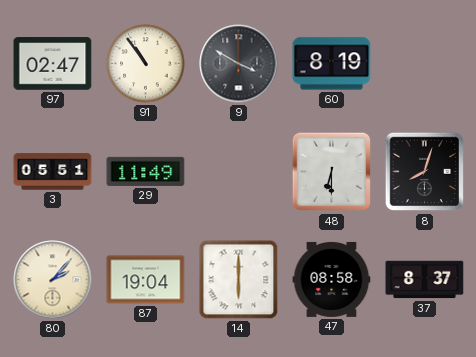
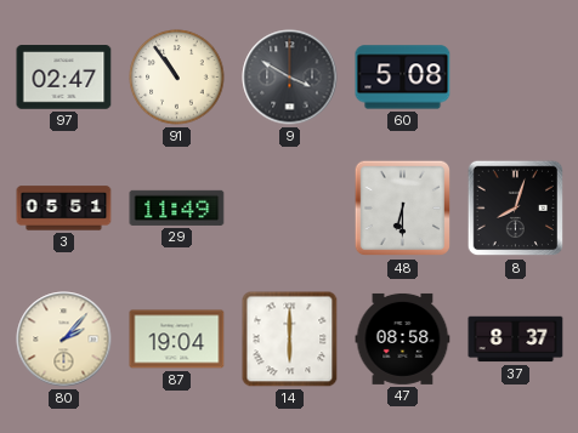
60: 8:19 -> 5:08 (403, 78)
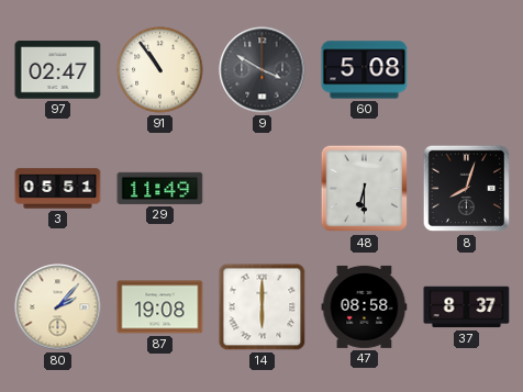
87: 19:04 -> 19:08 (160, 307)
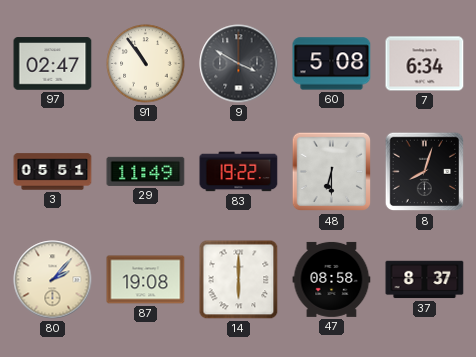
7: none -> 6:34 (425, 64)
83: none -> 19:22 (239, 172)
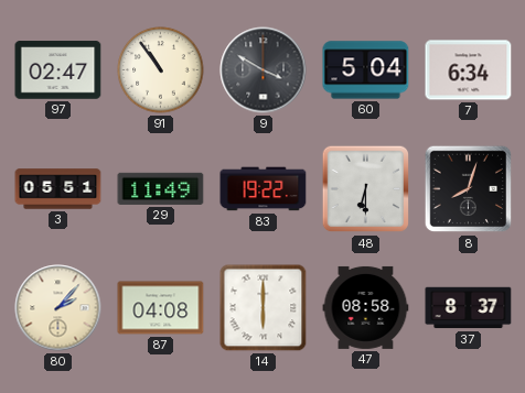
60: 5:08 -> 5:04 (366, 70)
87: 19:08 -> 04:08 (161, 308)
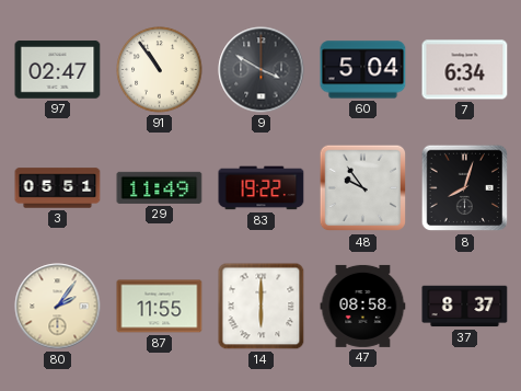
48: 6:30 -> 9:54 (363, 188)
80: 2:07 -> 2:06 (58, 307)
87: 04:08 -> 11:55 (160, 307)
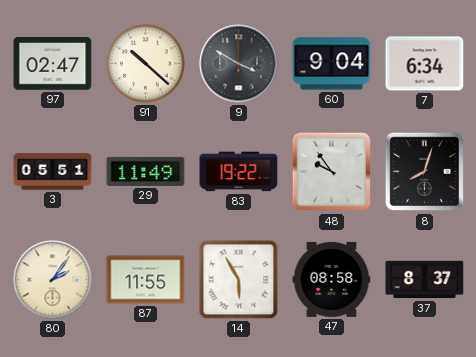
91: 10:54 -> 10:22 (146, 64)
60: 5:04 -> 9:04 (332, 64)
14: 6:00 -> 5:55 (239, 280)
